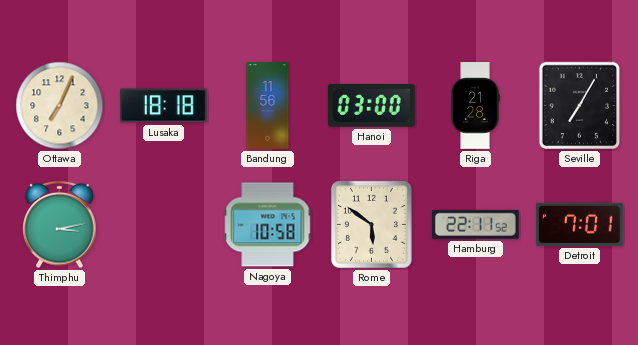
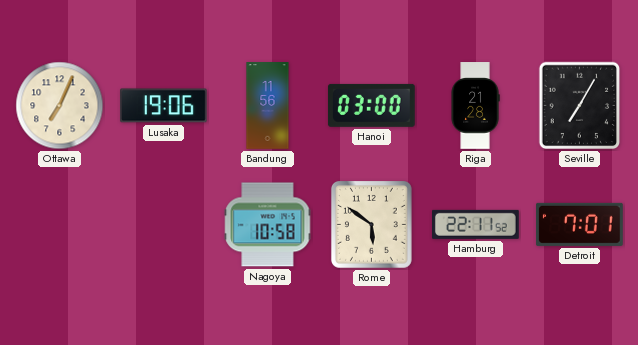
Lusaka: 18:18 -> 19:06 (164, 106)
Thimphu: 3:13 -> none (60, 225)
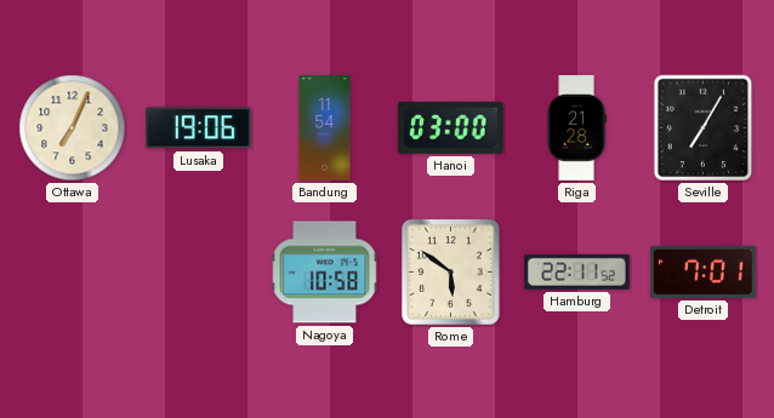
Bandung: 11:56 -> 11:54 (325, 128)
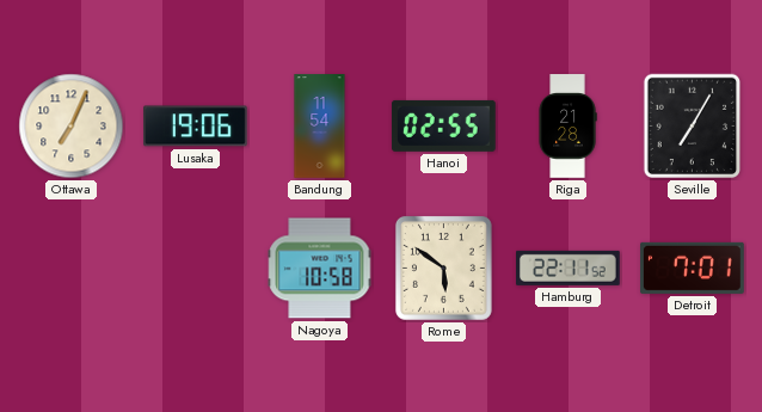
Hanoi: 03:00 -> 02:55 (443, 125)
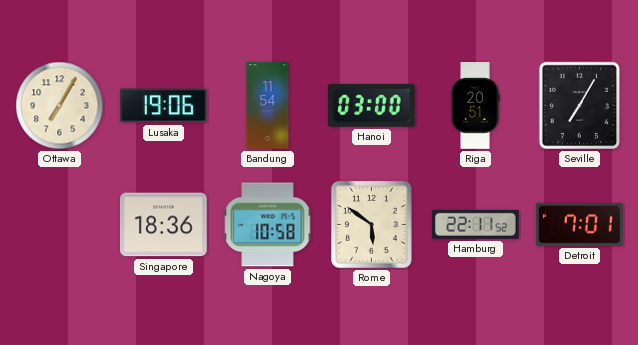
Ottawa: 7:04 -> 7:05 (60, 106)
Hanoi: 02:55 -> 03:00 (371, 105)
Riga: 21:28 -> 20:51 (475, 106)
Singapore: none -> 18:36 (164, 225)
